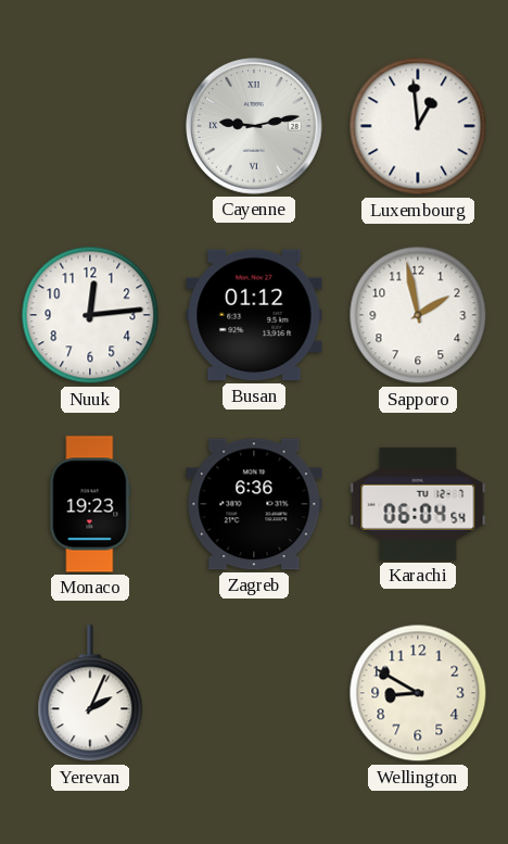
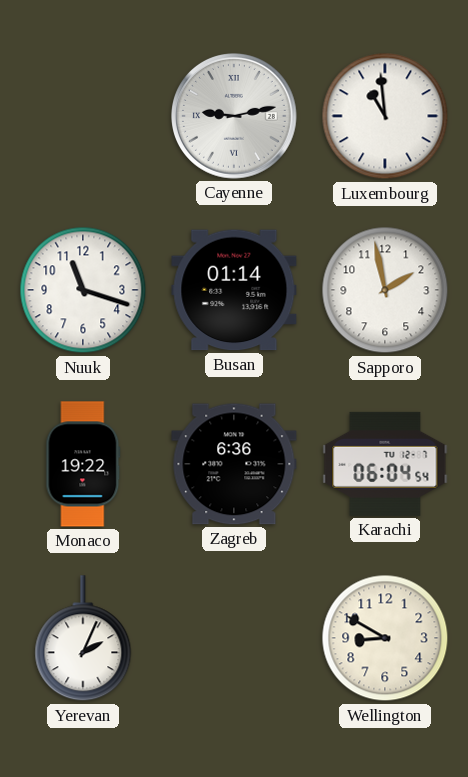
Luxembourg: 12:59 -> 10:59 (385, 116)
Nuuk: 12:14 -> 11:18 (83, 290)
Busan: 01:12 -> 01:14 (234, 290)
Monaco: 19:23 -> 19:22 (83, 464)
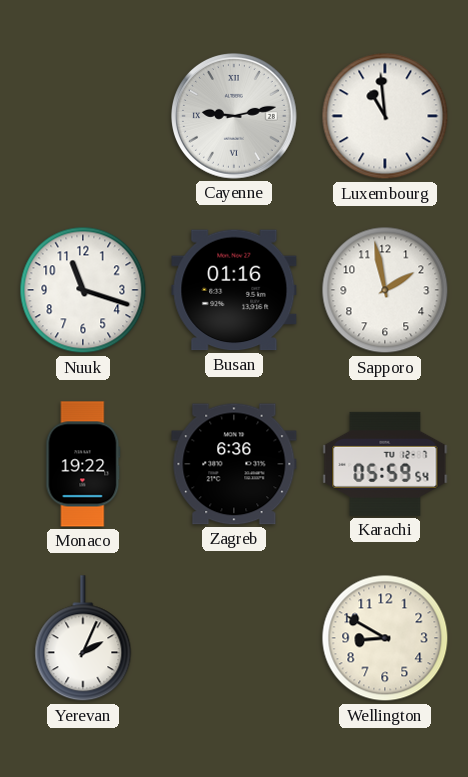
Busan: 01:14 -> 01:16 (234, 290)
Karachi: 06:04 -> 05:59 (385, 464)
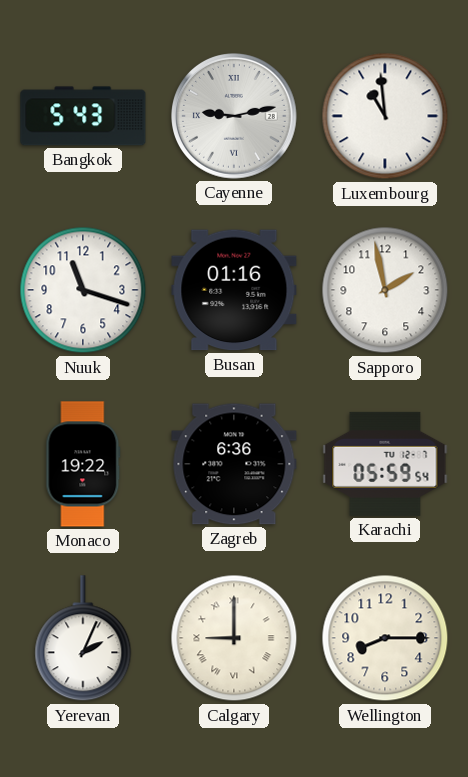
Bangkok: none -> 5:43 (83, 116)
Calgary: none -> 9:00 (234, 638)
Wellington: 8:50 -> 8:15 (385, 638)
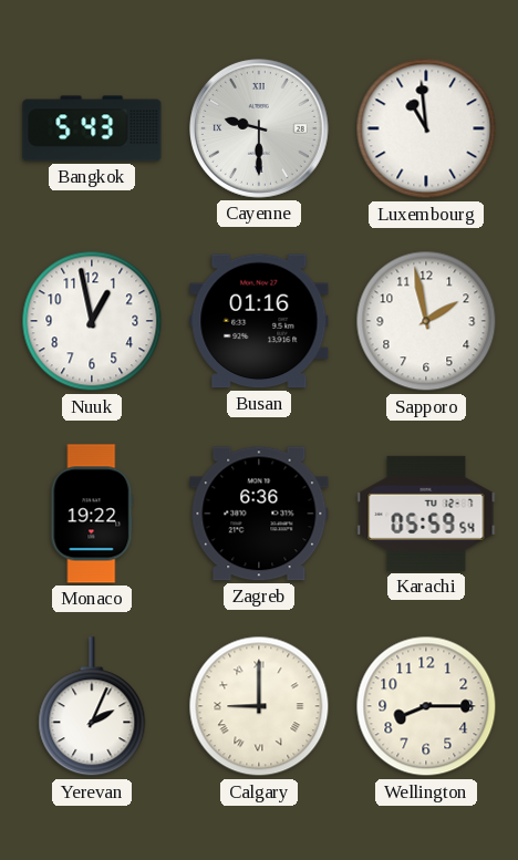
Cayenne: 9:13 -> 9:30 (260, 129)
Nuuk: 11:18 -> 12:58 (92, 321)
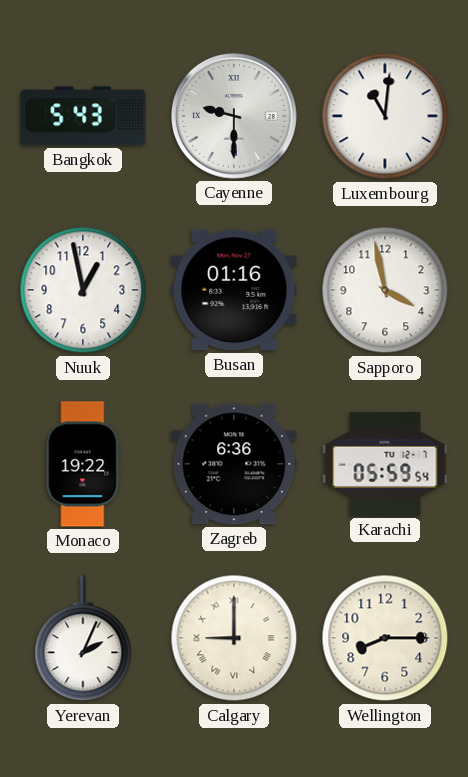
Luxembourg: 10:59 -> 11:01 (385, 116)
Sapporo: 1:58 -> 3:58 (385, 290)
